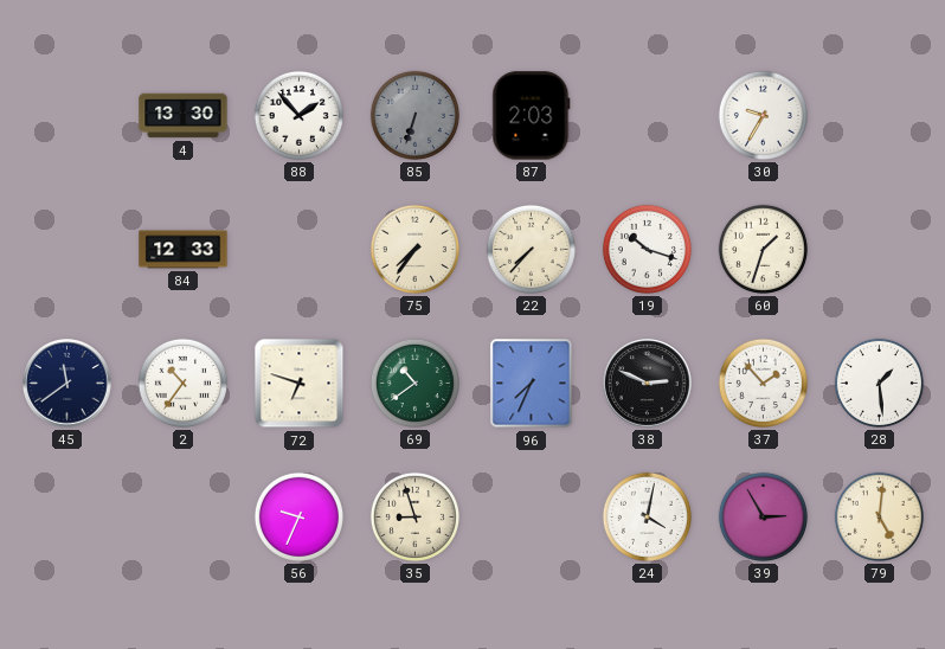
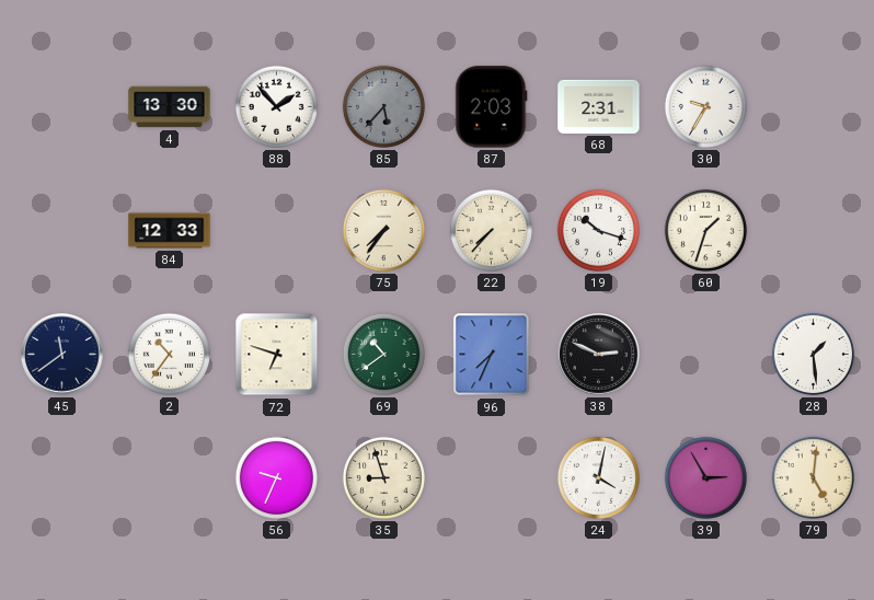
85: 6:33 -> 5:37 (383, 106)
68: none -> 2:31 (599, 106)
37: 1:53 -> none (763, 383)
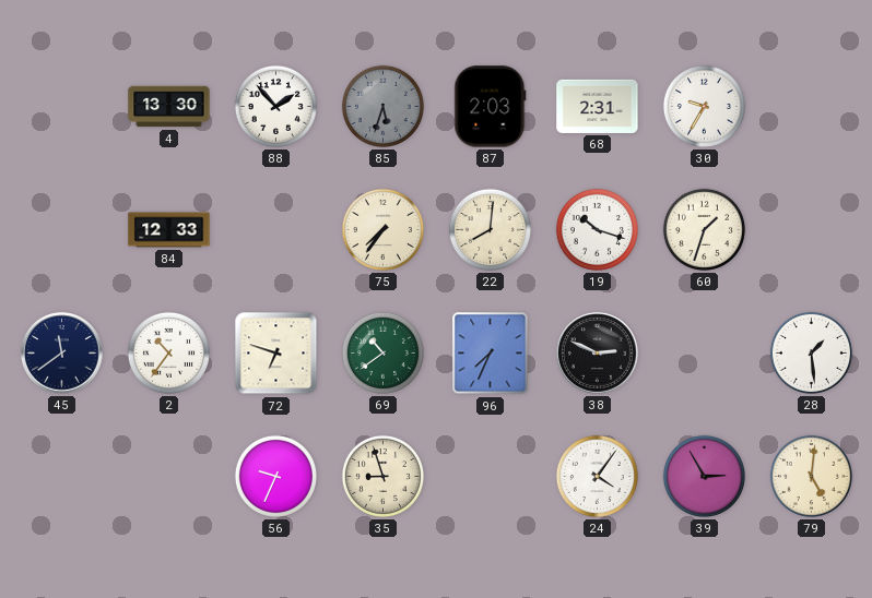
85: 5:37 -> 5:33 (382, 106)
22: 7:37 -> 8:01 (490, 229)
24: 4:02 -> 4:06 (597, 476)
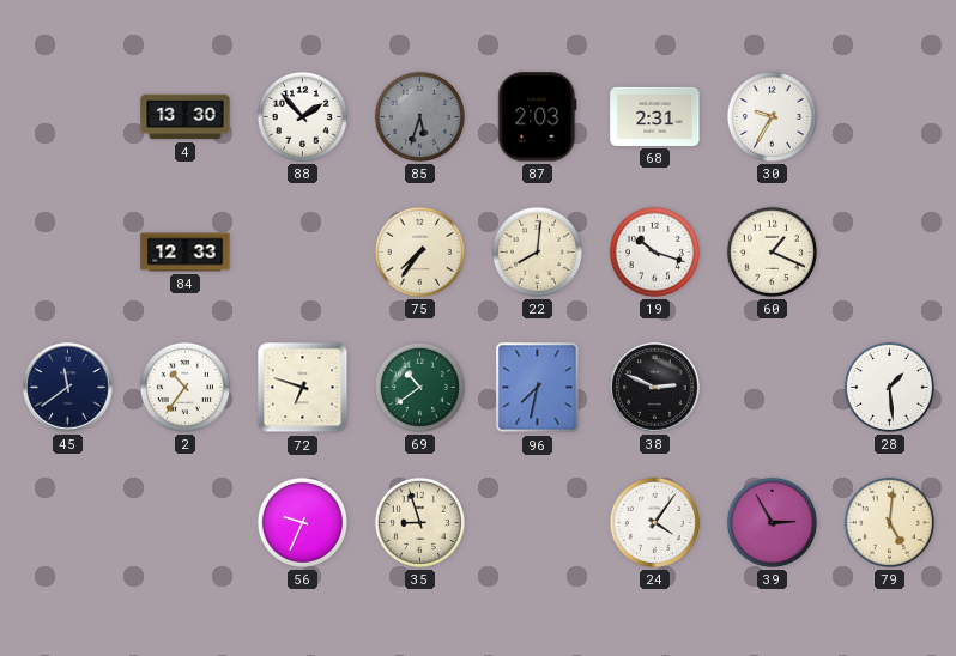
60: 1:33 -> 1:19 (772, 251)
96: 7:34 -> 7:32 (538, 388)
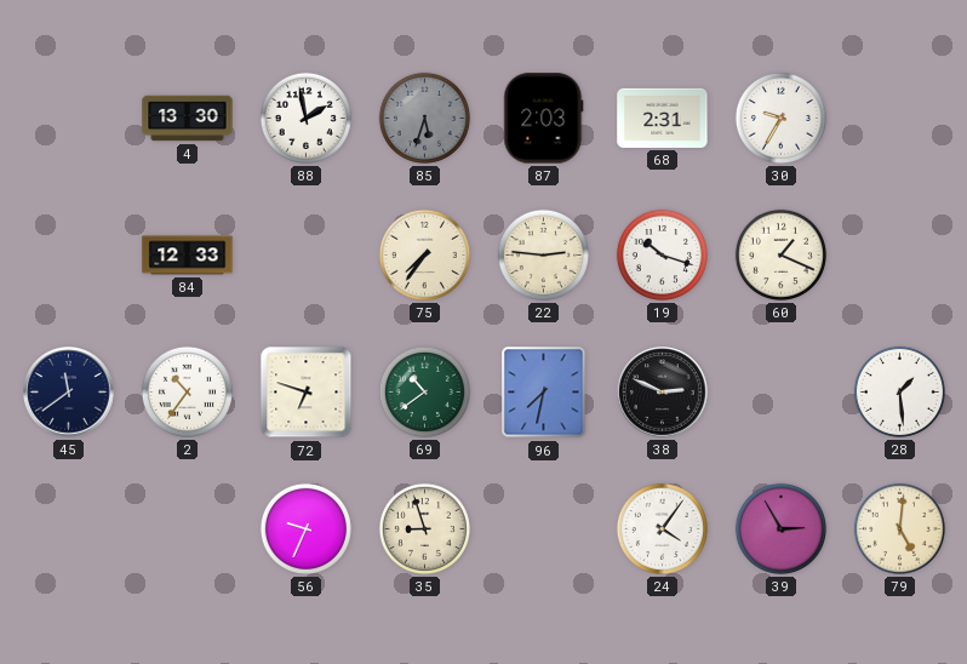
88: 1:53 -> 1:58 (305, 118)
22: 8:01 -> 2:46 (543, 254)
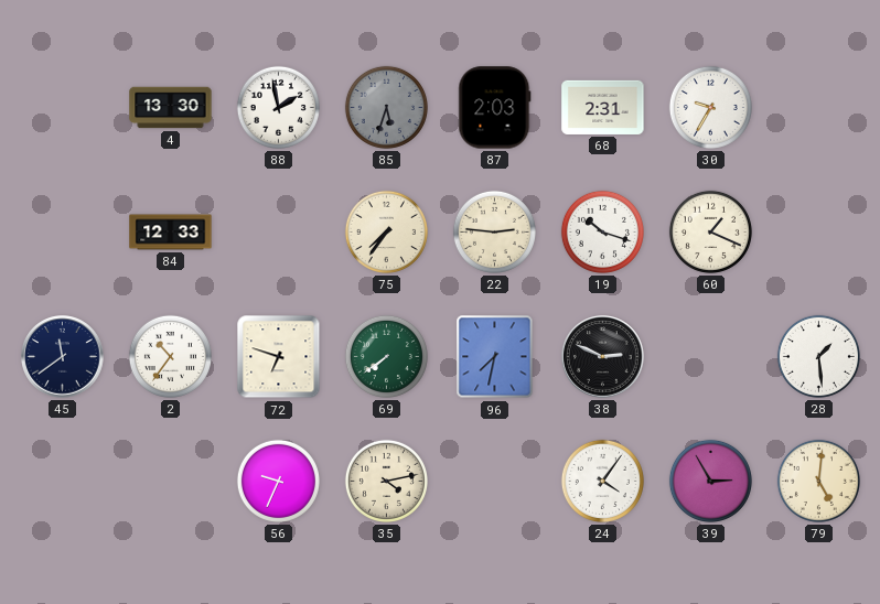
69: 10:39 -> 7:39 (386, 356)
35: 8:57 -> 4:13 (386, 481)
